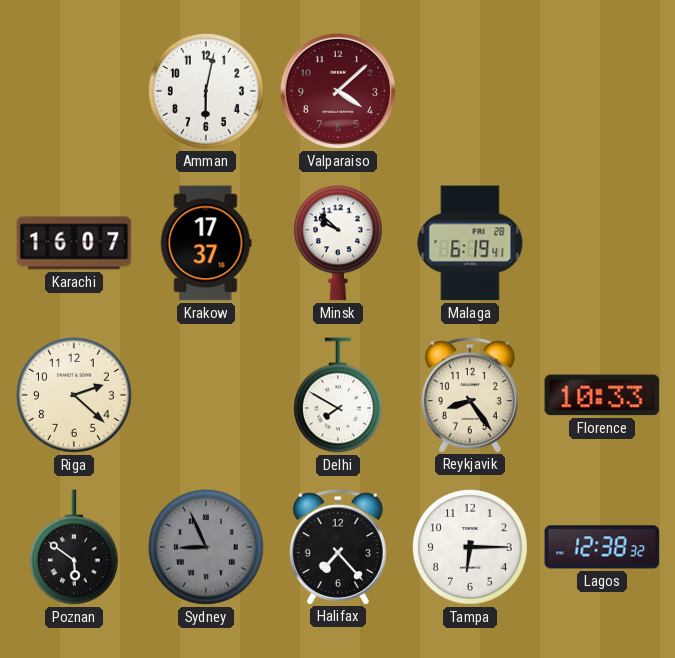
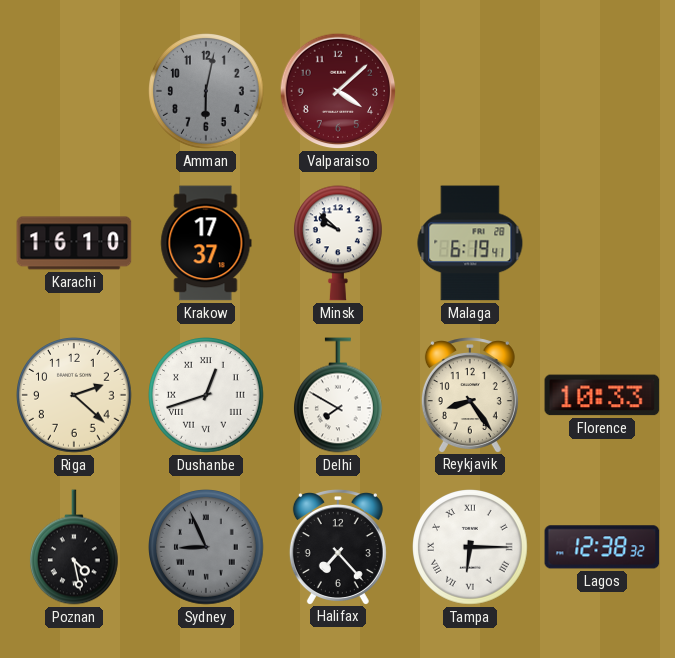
Amman dial: white -> grey (207, 92)
Karachi: 16:07 -> 16:10 (74, 243)
Dushanbe: none -> 12:42 (207, 396)
Poznan: 5:51 -> 4:28 (74, 547)
Tampa numerals: Arabic -> Roman (471, 548)
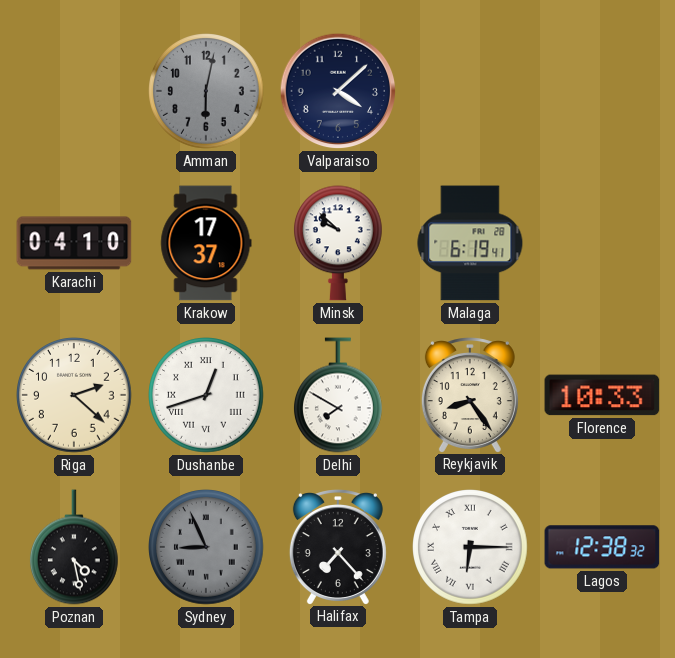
Valparaiso dial: burgundy -> navy (338, 91)
Karachi: 16:10 -> 04:10 (74, 243)
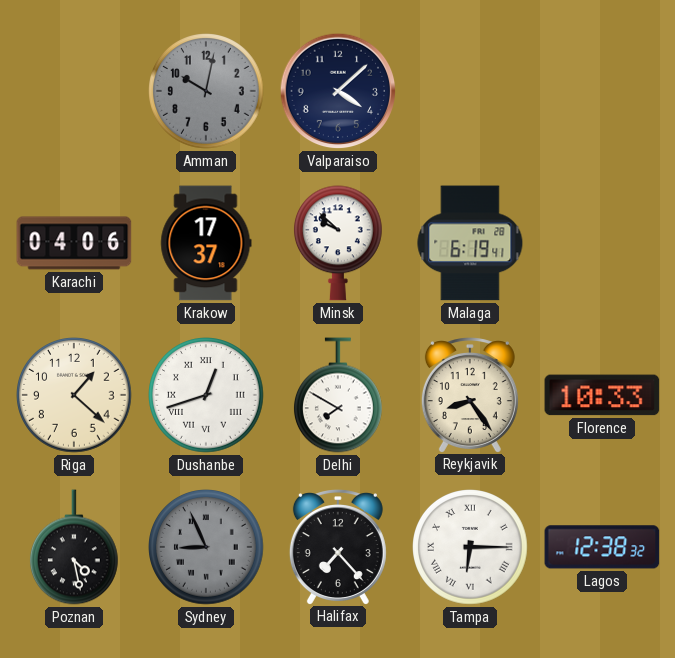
Amman: 6:02 -> 10:02 (207, 92)
Karachi: 04:10 -> 04:06 (74, 243)
Riga: 2:22 -> 1:22 (75, 396)
